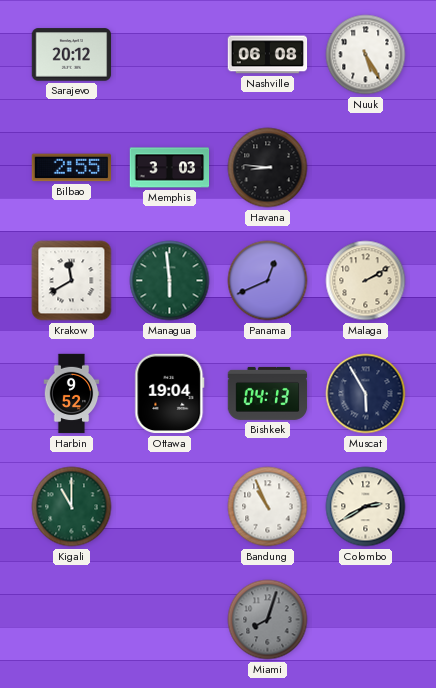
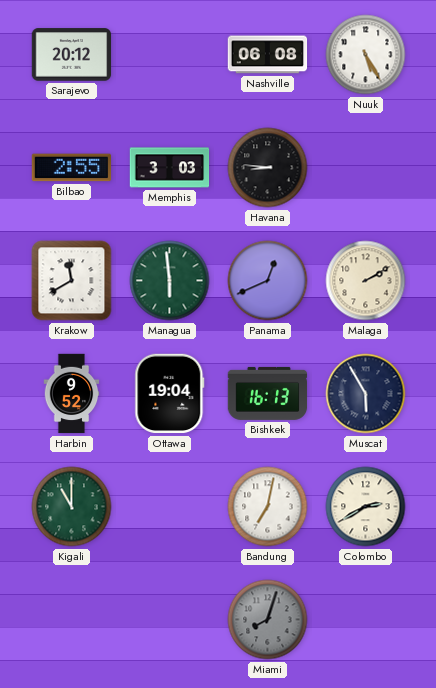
Bishkek: 04:13 -> 16:13 (268, 393)
Bandung: 10:56 -> 7:02 (268, 507)
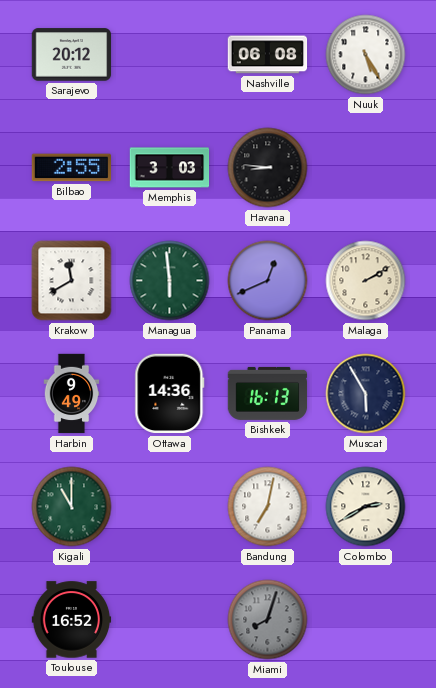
Harbin: 9:52 -> 9:49 (72, 394)
Ottawa: 19:04 -> 14:36 (170, 394)
Toulouse: none -> 16:52 (72, 620)
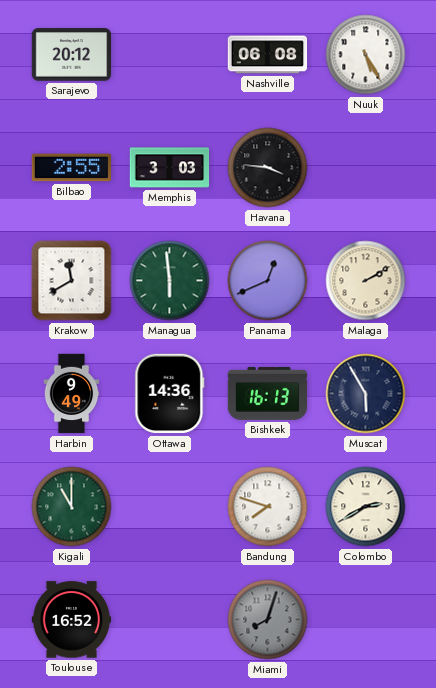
Havana: 8:46 -> 3:46 (268, 168)
Bandung: 7:02 -> 7:48 (268, 507)
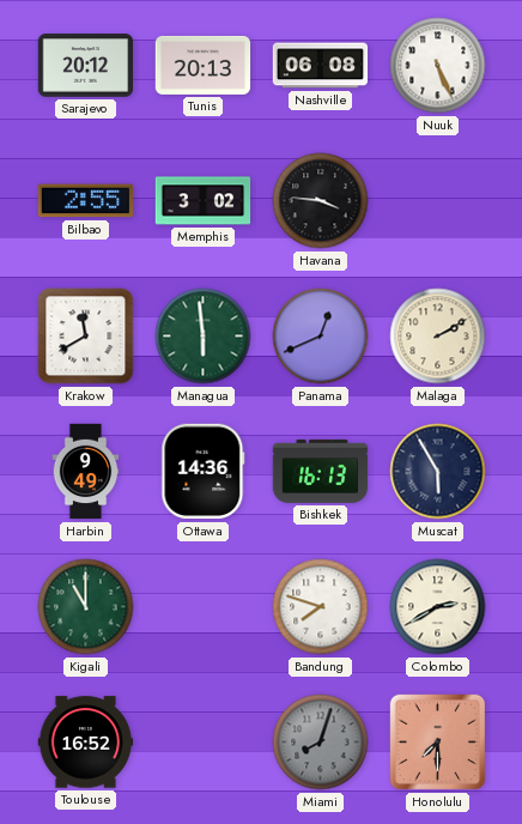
Tunis: none -> 20:13 (204, 65)
Nuuk: 5:25 -> 5:26 (438, 66)
Memphis: 3:03 -> 3:02 (204, 201)
Honolulu: none -> 7:30 (438, 743)
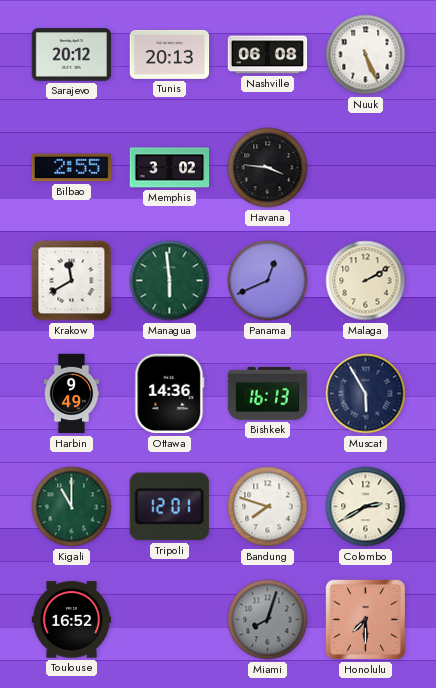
Tripoli: none -> 12:01 (169, 507)
